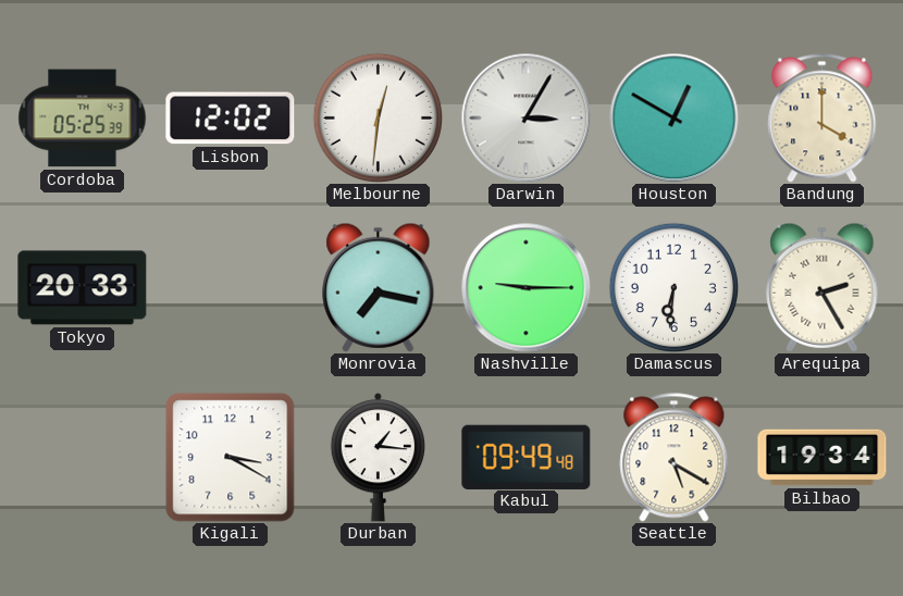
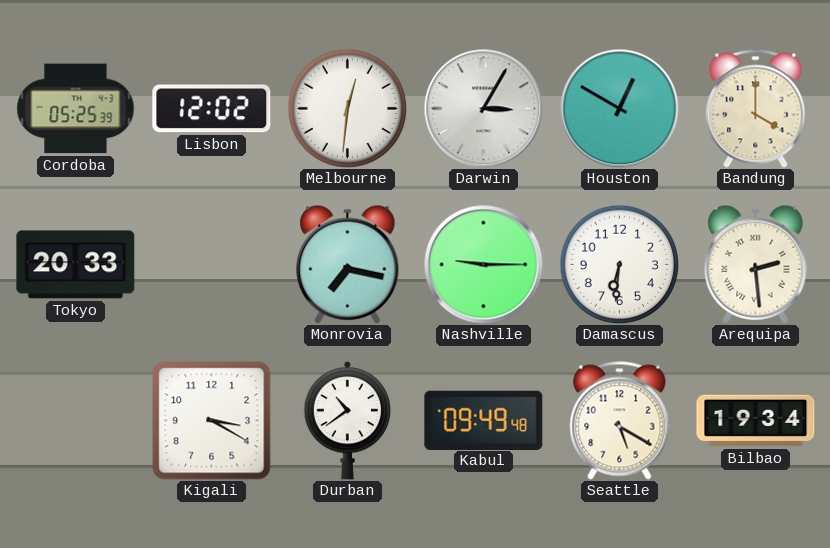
Arequipa: 2:25 -> 2:29 (756, 264)
Durban: 1:16 -> 10:39 (347, 421)
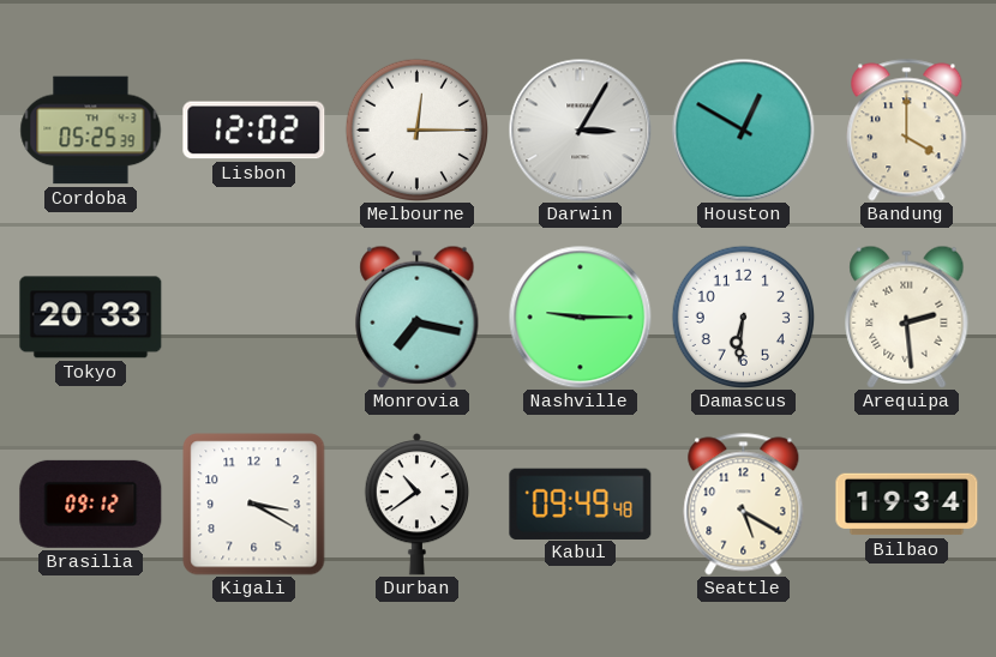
Melbourne: 12:31 -> 12:15 (416, 129)
Brasilia: none -> 09:12 (91, 504)
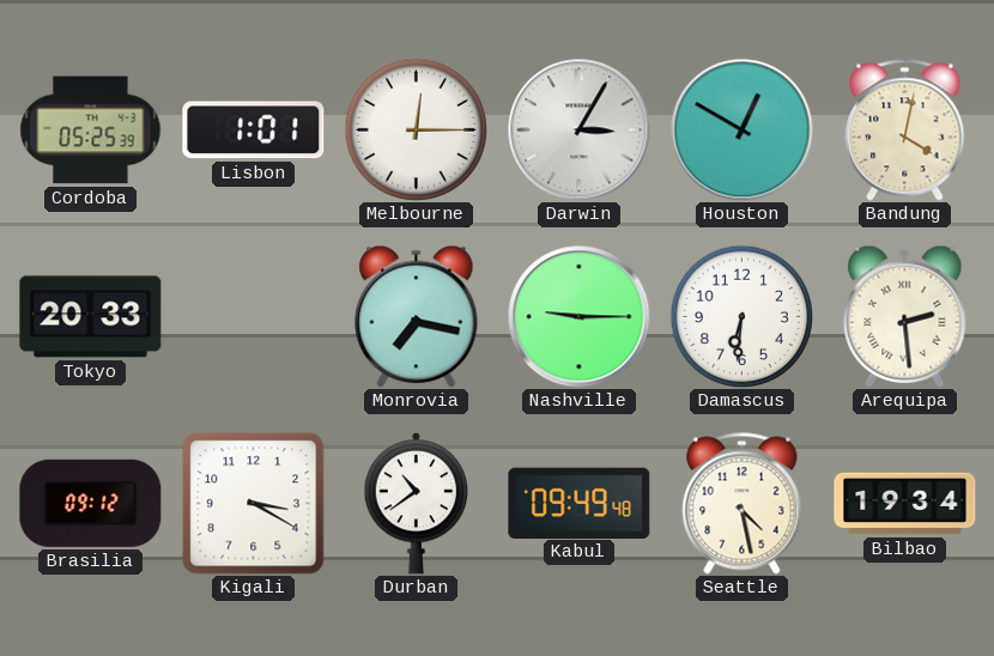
Lisbon: 12:02 -> 1:01 (254, 130)
Bandung: 4:00 -> 4:02 (905, 130)
Seattle: 5:20 -> 4:28 (743, 504)
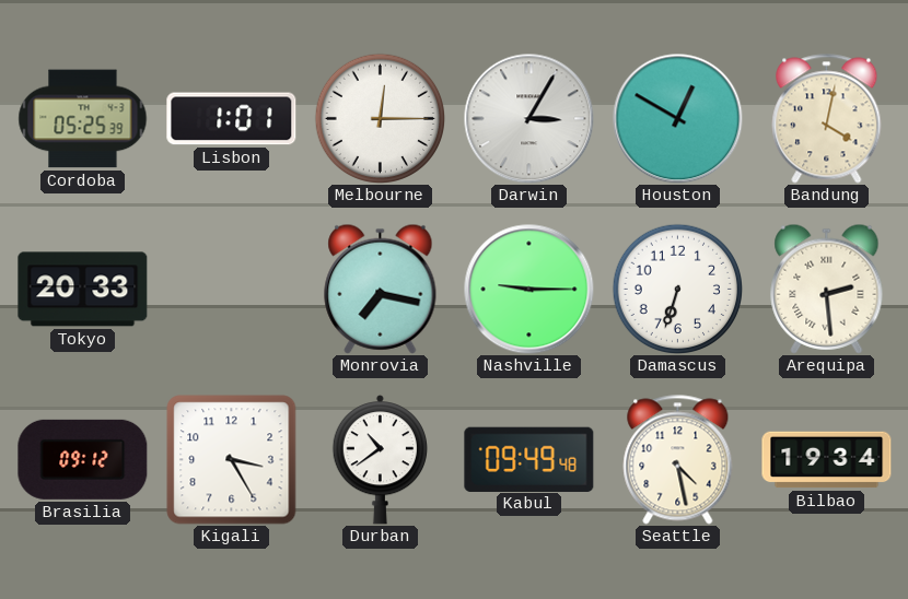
Damascus: 6:31 -> 6:33 (677, 289)
Kigali: 3:20 -> 3:25 (232, 460)
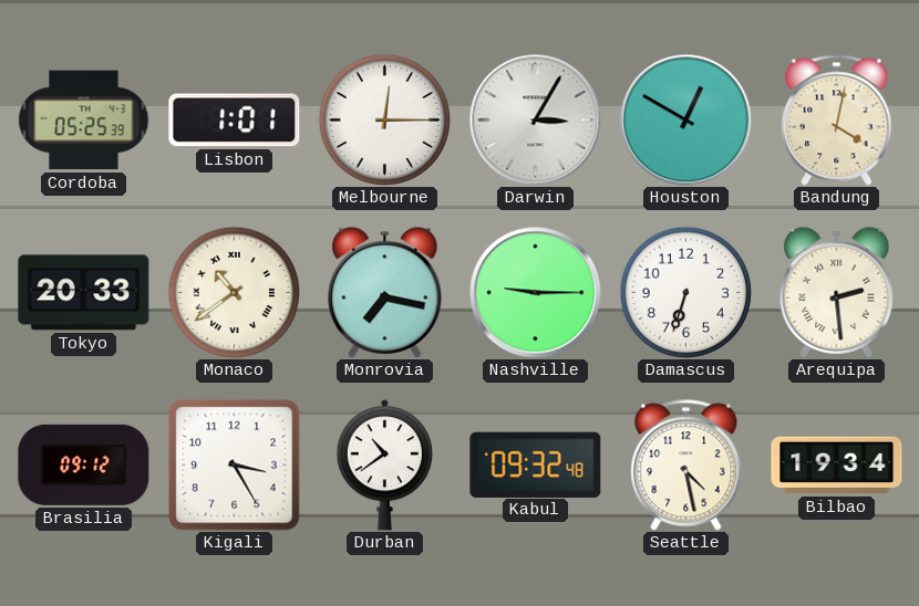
Monaco: none -> 10:39 (234, 292)
Kabul: 09:49 -> 09:32 (536, 464)
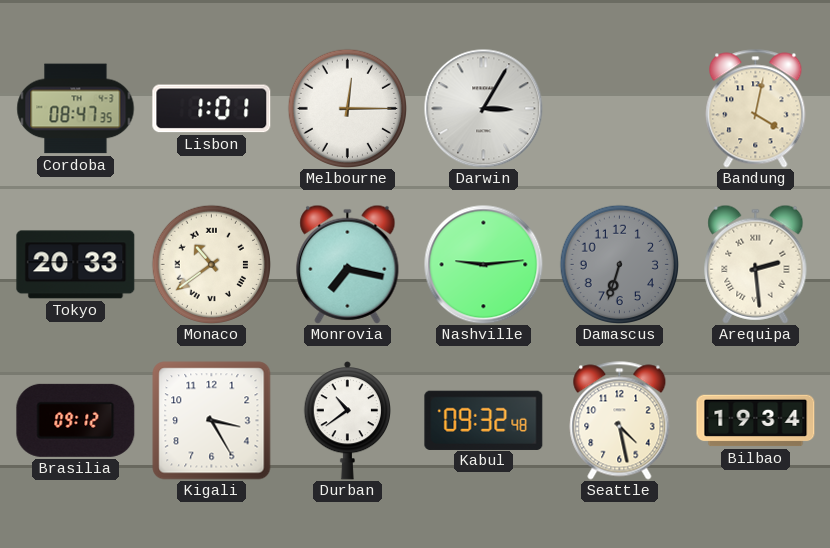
Cordoba: 05:25 -> 08:47 (76, 109)
Houston: 12:50 -> none (686, 121)
Nashville: 9:15 -> 9:14 (484, 265)
Damascus dial: white -> grey (619, 264)
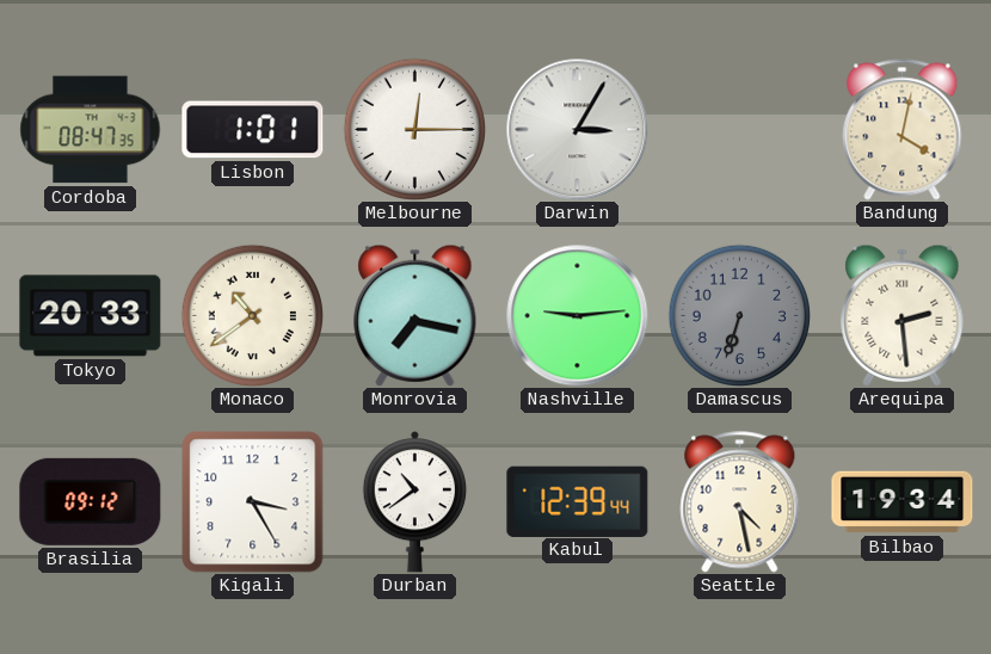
Kabul: 09:32 -> 12:39 (578, 501)
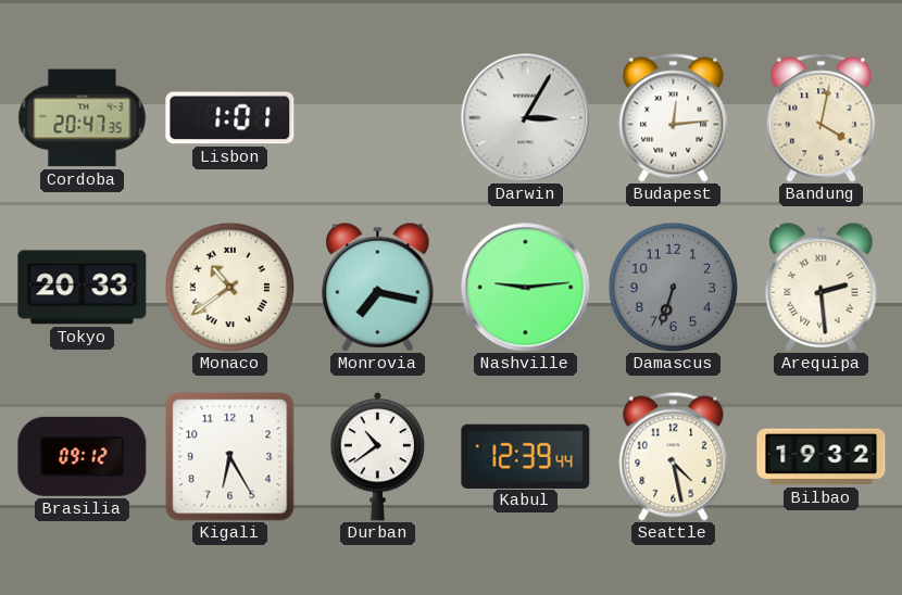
Cordoba: 08:47 -> 20:47 (83, 118)
Melbourne: 12:15 -> none (414, 129)
Budapest: none -> 12:14 (674, 118)
Kigali: 3:25 -> 6:25 (230, 457)
Bilbao: 19:34 -> 19:32 (822, 457)
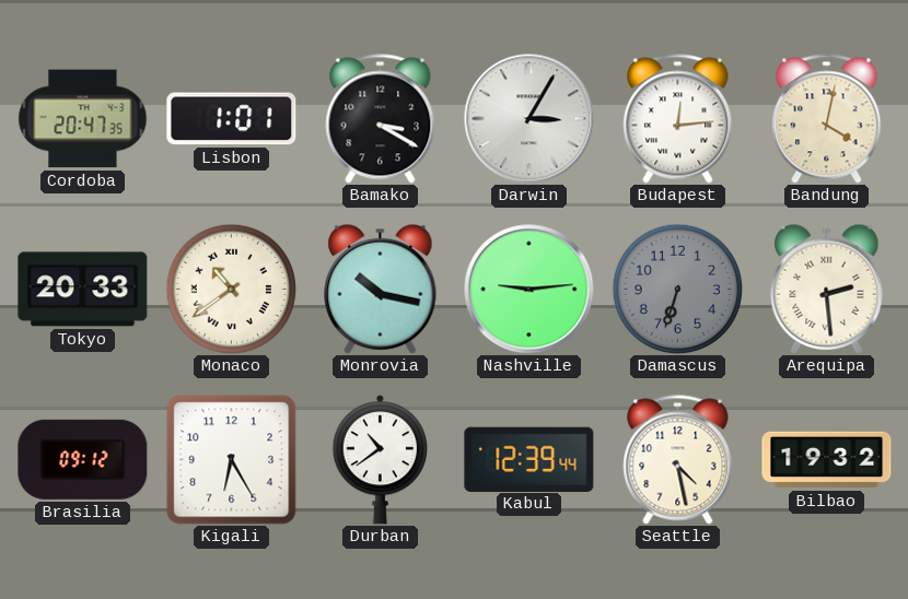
Bamako: none -> 3:20 (381, 119)
Monrovia: 7:17 -> 10:17 (381, 289)
